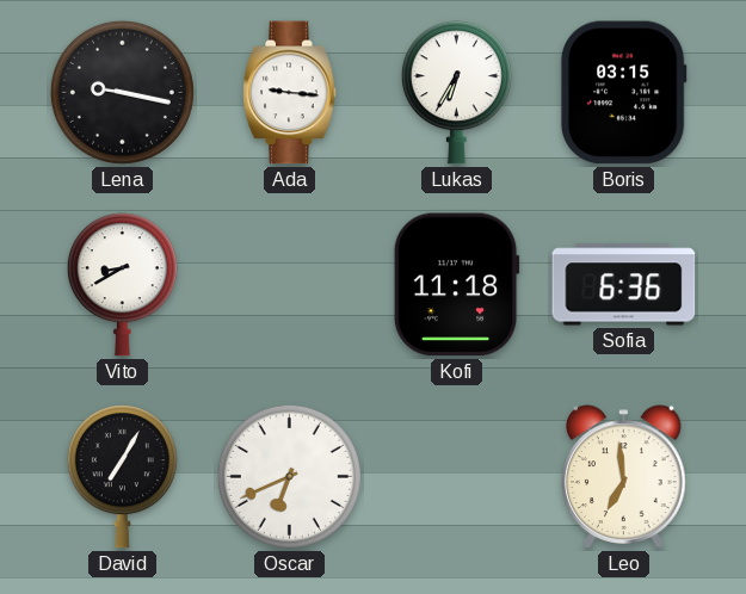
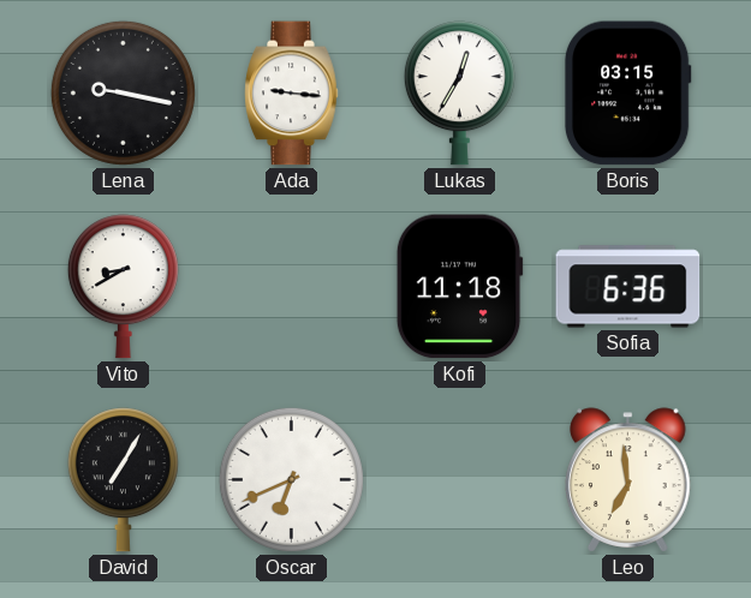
Lukas: 6:35 -> 12:35 (459, 94)
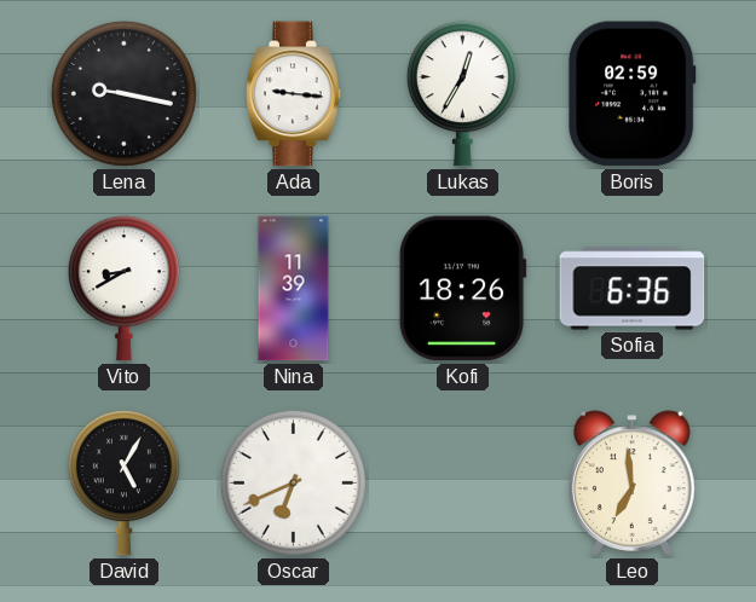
Boris: 03:15 -> 02:59 (631, 94)
Nina: none -> 11:39 (294, 289)
Kofi: 11:18 -> 18:26 (462, 289)
David: 7:05 -> 5:05 (123, 484)
